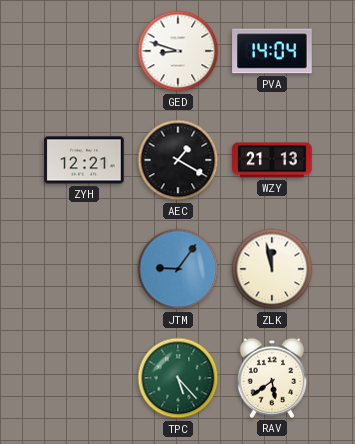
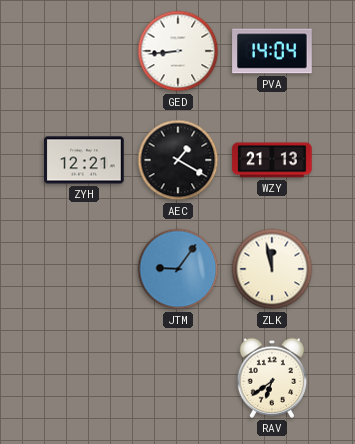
GED: 8:48 -> 8:44 (178, 51)
TPC: 5:23 -> none (178, 378)
RAV: 5:39 -> 6:39 (272, 378)
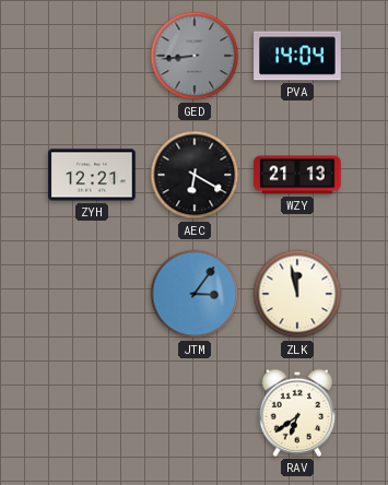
GED dial: white -> grey (195, 56)
AEC: 1:20 -> 6:20 (195, 175)
JTM: 9:06 -> 3:06 (195, 294)
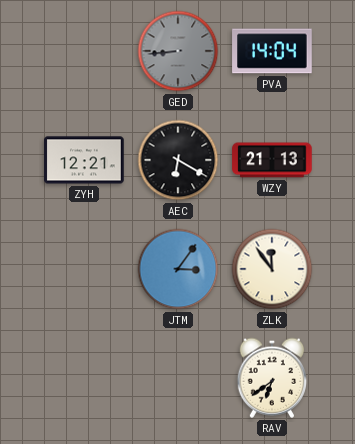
ZLK: 11:58 -> 11:54 (272, 269)
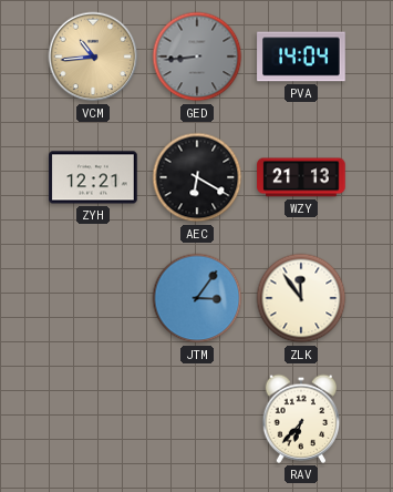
VCM: none -> 10:44 (93, 57)
RAV: 6:39 -> 6:37 (301, 419)
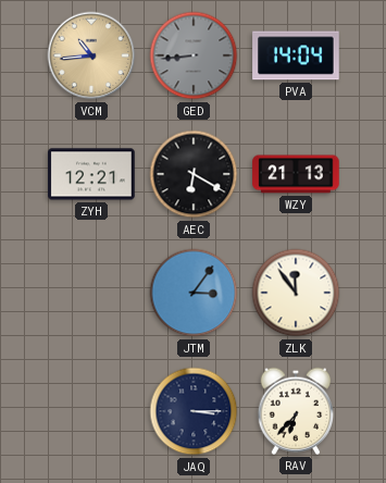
JAQ: none -> 3:15 (194, 411)
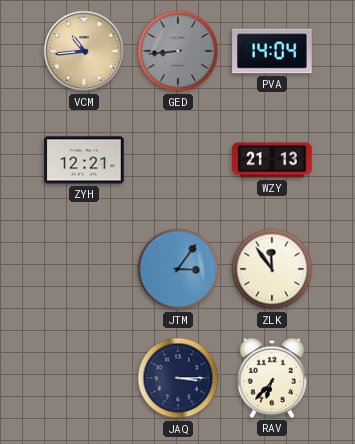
AEC: 6:20 -> none (194, 174)
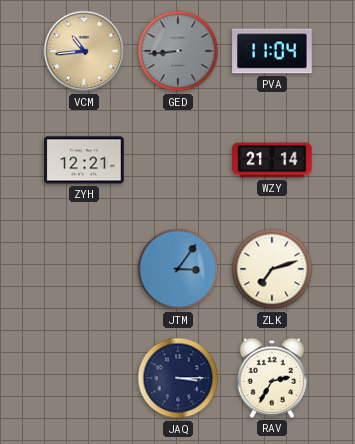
PVA: 14:04 -> 11:04 (272, 51)
WZY: 21:13 -> 21:14 (272, 160)
ZLK: 11:54 -> 7:12 (272, 269)
RAV: 6:37 -> 2:35 (272, 378)
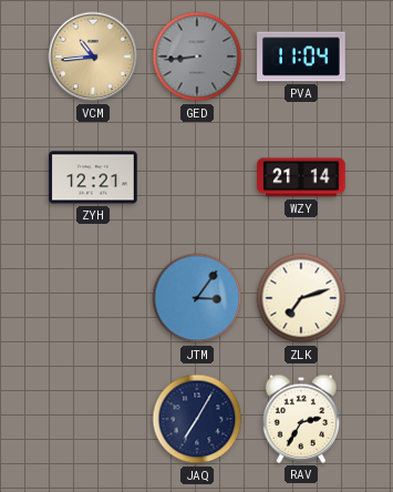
JAQ: 3:15 -> 7:05 (197, 419)
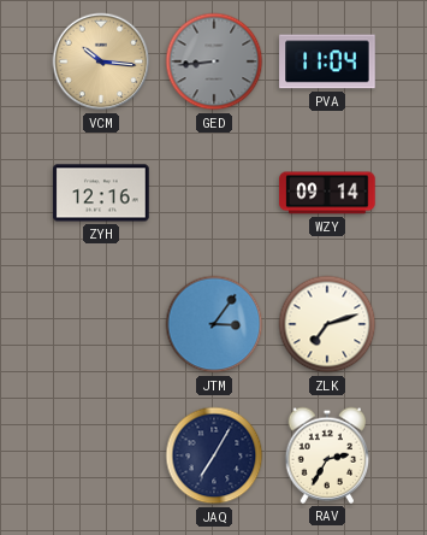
VCM: 10:44 -> 10:16 (101, 61)
ZYH: 12:21 -> 12:16 (101, 193)
WZY: 21:14 -> 09:14 (327, 193)
